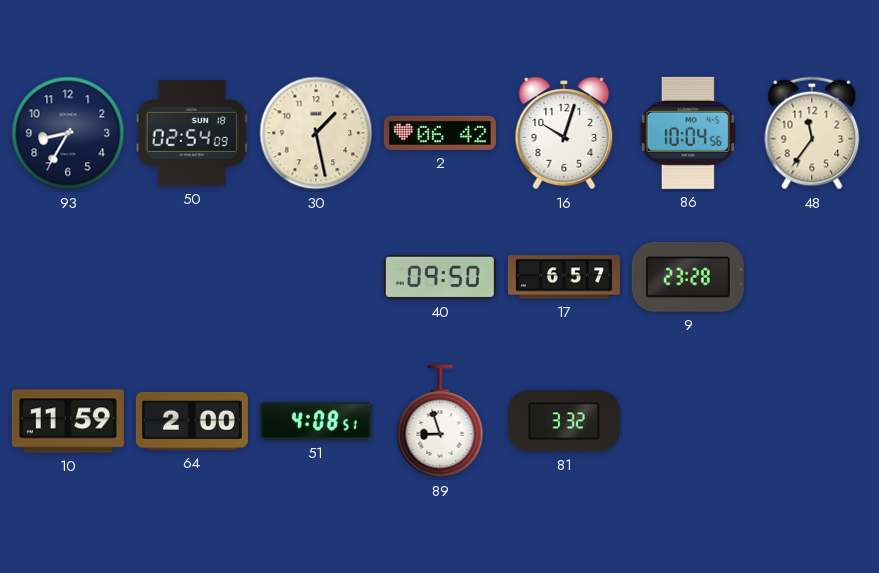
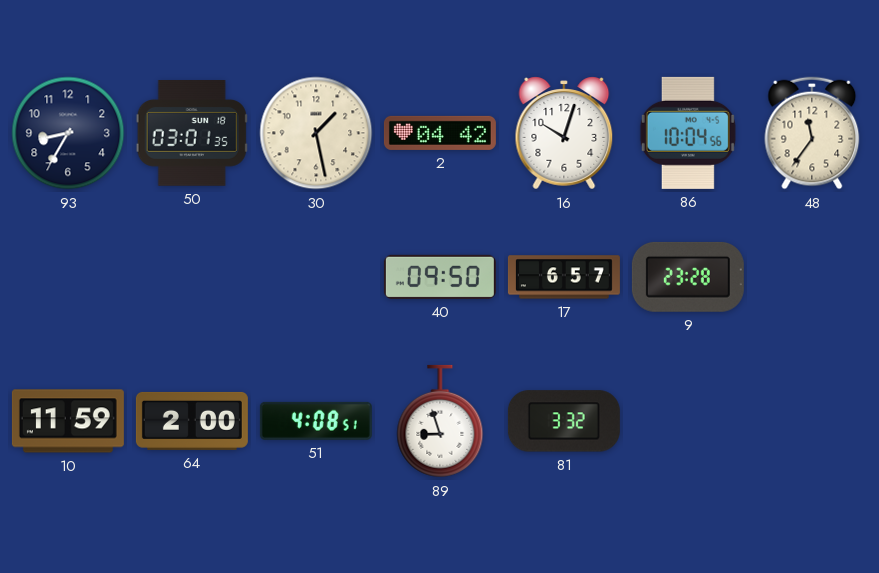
50: 02:54 -> 03:01 (192, 133)
2: 06:42 -> 04:42 (440, 133)
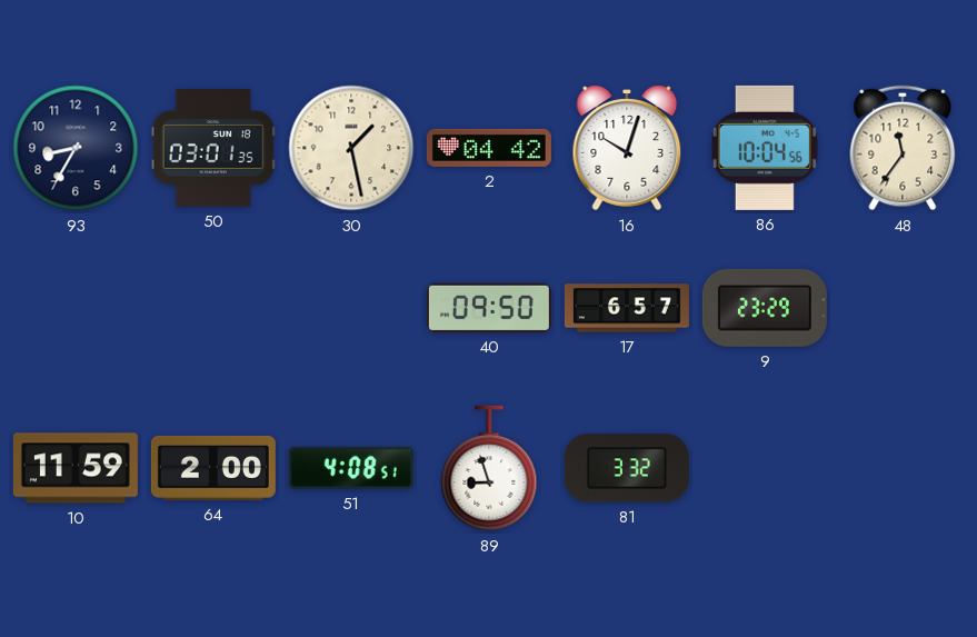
9: 23:28 -> 23:29 (765, 308)
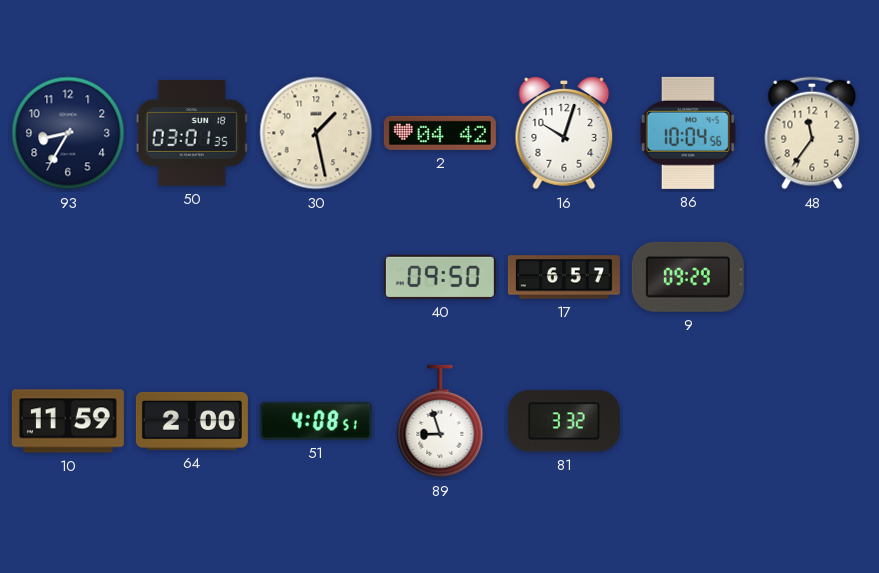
9: 23:29 -> 09:29 (688, 277)
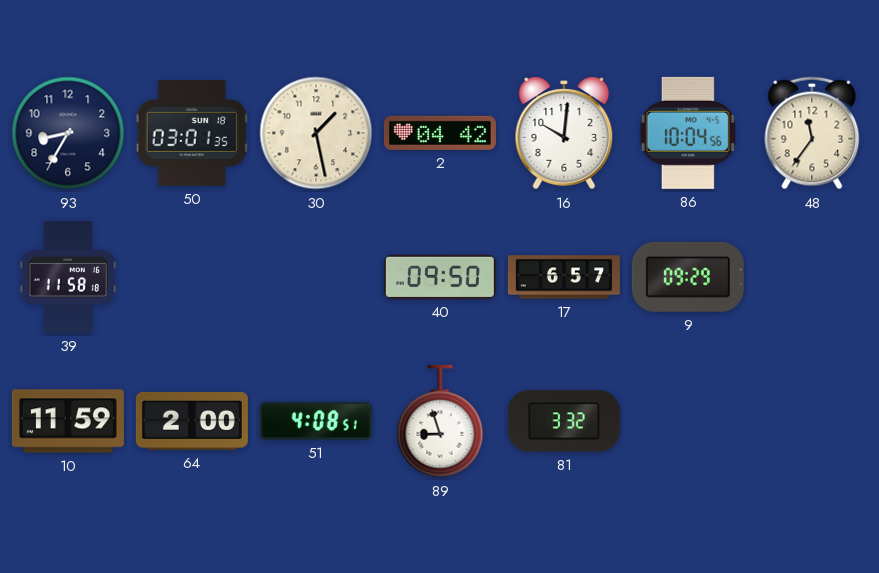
16: 10:03 -> 10:01 (564, 133)
39: none -> 11:58 (68, 277)
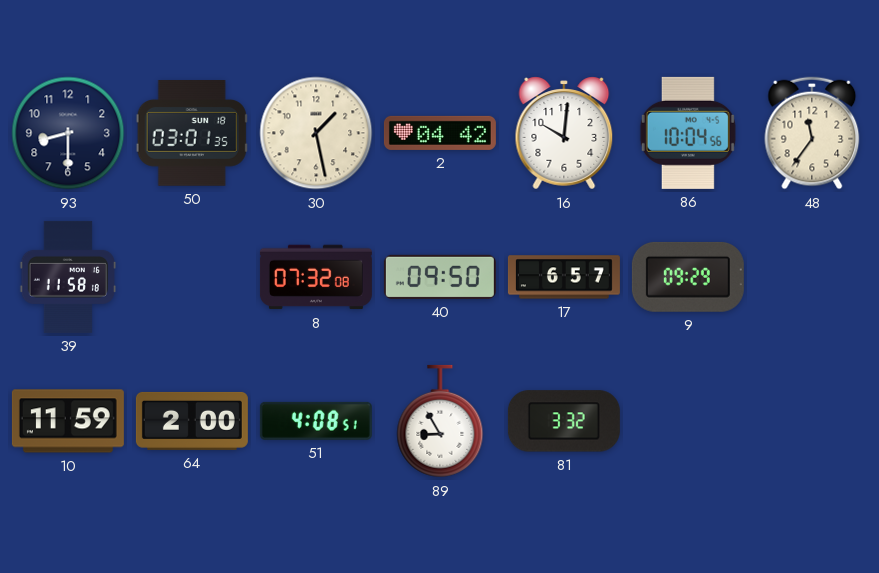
93: 8:35 -> 8:30 (68, 133)
8: none -> 07:32 (316, 277)
89: 8:57 -> 8:55 (440, 421)
